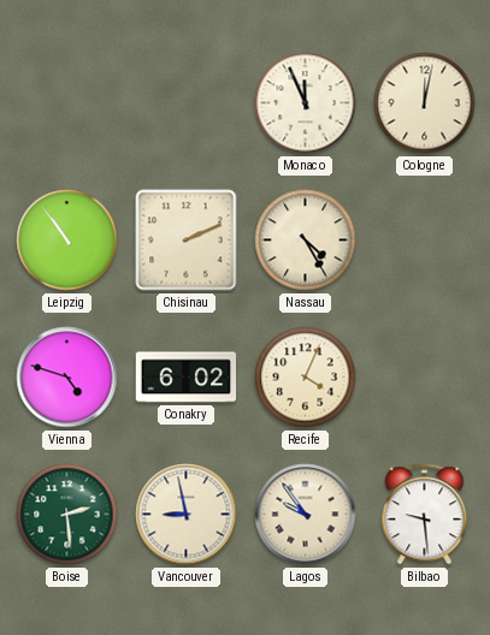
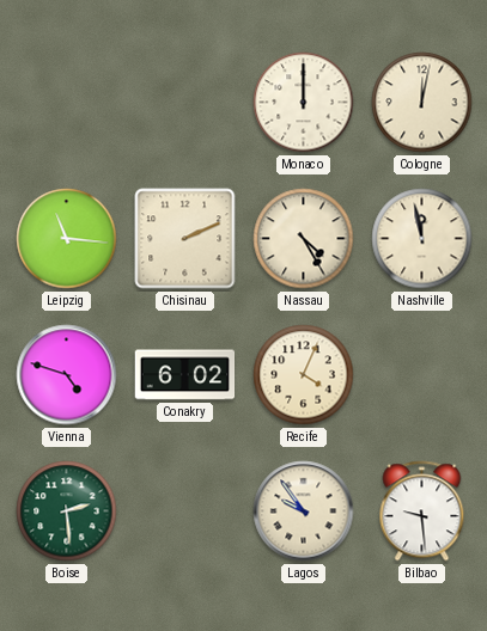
Monaco: 11:56 -> 12:00 (304, 103)
Leipzig: 10:54 -> 11:16 (67, 239)
Nashville: none -> 11:58 (422, 239)
Vancouver: 8:58 -> none (187, 515)
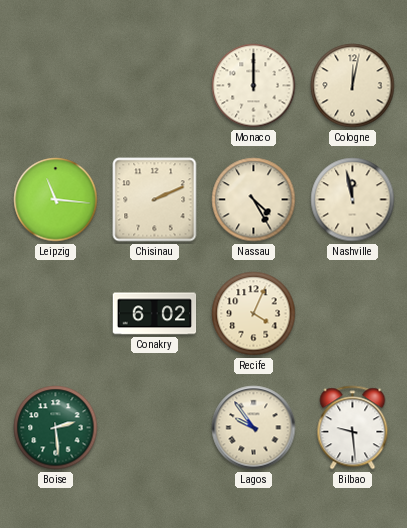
Vienna: 4:48 -> none (67, 375)
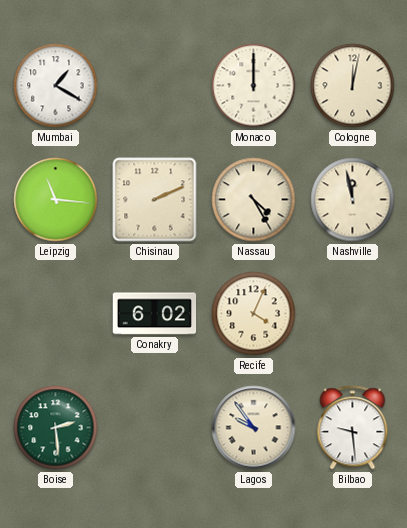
Mumbai: none -> 1:20 (56, 86)
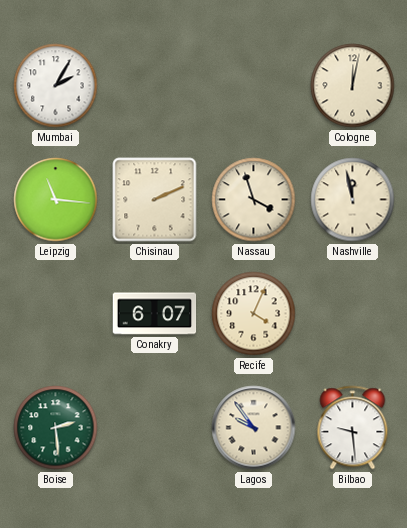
Mumbai: 1:20 -> 2:05 (56, 86)
Monaco: 12:00 -> none (254, 86)
Nassau: 4:25 -> 3:57 (254, 200)
Conakry: 6:02 -> 6:07 (155, 314)
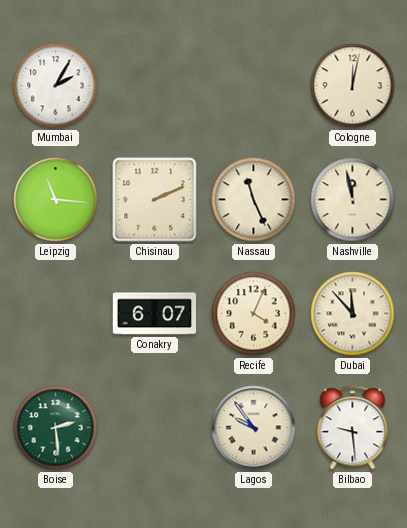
Nassau: 3:57 -> 11:26 (254, 200)
Dubai: none -> 11:53 (353, 314)
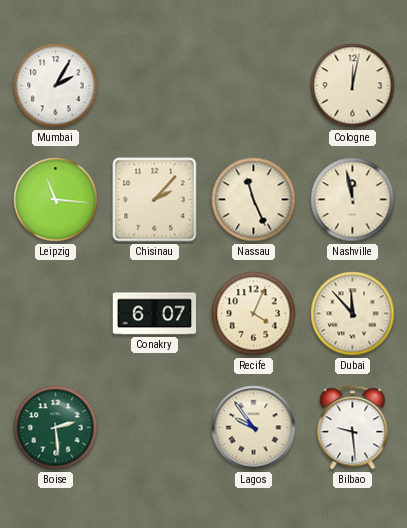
Chisinau: 2:11 -> 2:07 (155, 200)
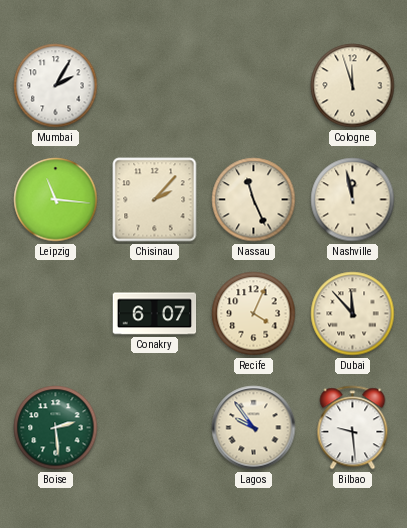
Cologne: 12:02 -> 11:57 (353, 86)
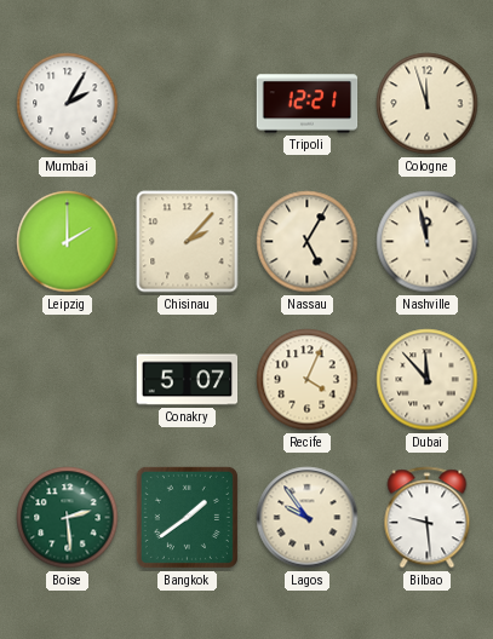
Tripoli: none -> 12:21 (308, 104)
Leipzig: 11:16 -> 2:00 (68, 242)
Nassau: 11:26 -> 5:05 (308, 242)
Conakry: 6:07 -> 5:07 (188, 380)
Bangkok: none -> 1:39 (187, 517)
